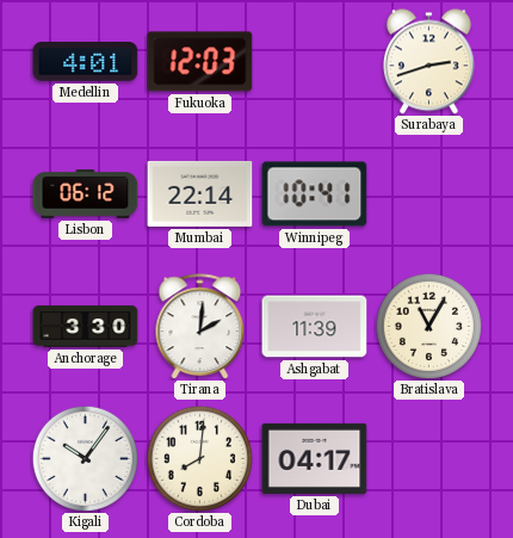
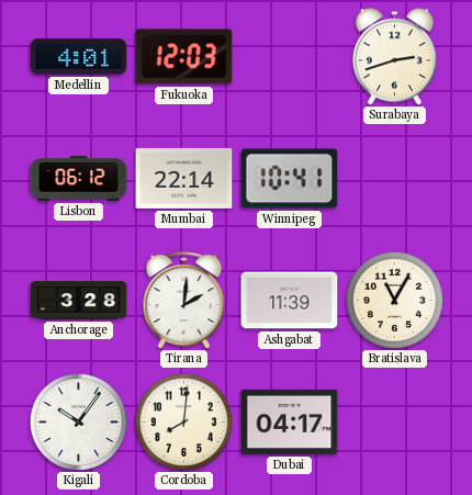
Anchorage: 3:30 -> 3:28 (79, 301)
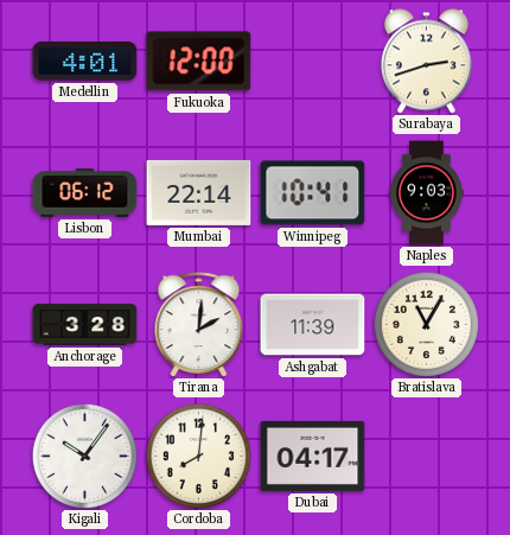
Fukuoka: 12:03 -> 12:00 (199, 62)
Naples: none -> 9:03 (427, 193)
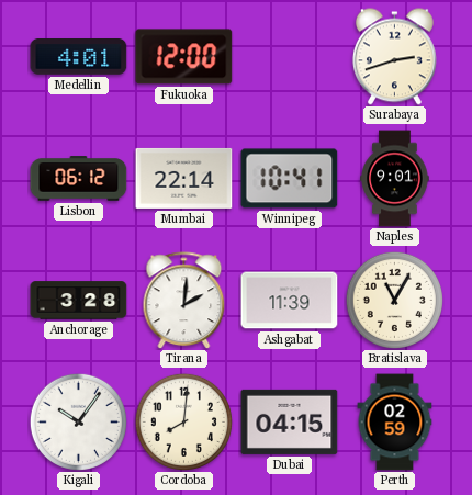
Naples: 9:03 -> 9:01 (395, 179)
Dubai: 04:17 -> 04:15 (290, 421)
Perth: none -> 02:59 (395, 423)
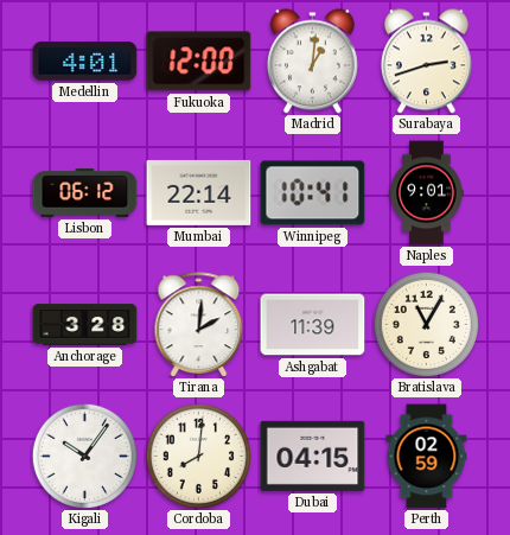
Madrid: none -> 1:01 (312, 62)
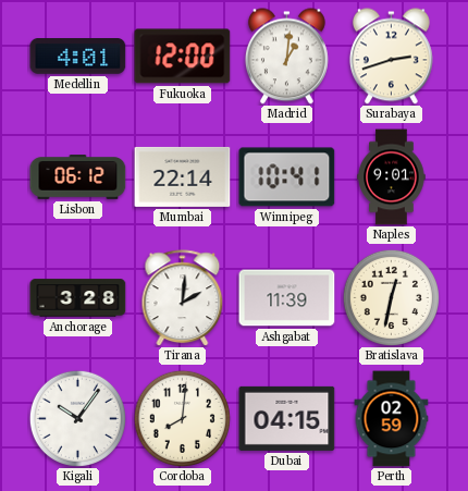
Bratislava: 11:05 -> 12:32 (391, 297)
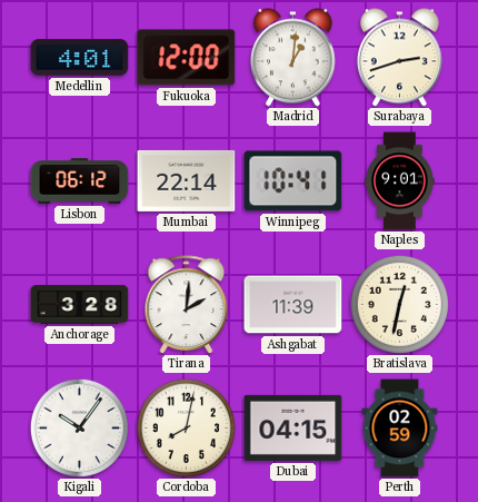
Cordoba: 8:01 -> 8:02 (186, 427)
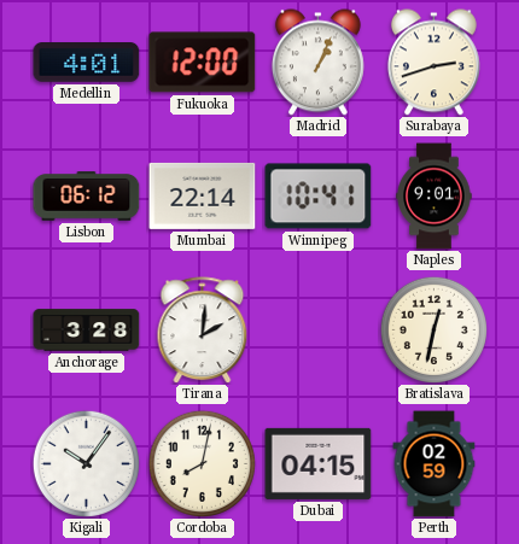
Madrid: 1:01 -> 1:04 (317, 63)
Ashgabat: 11:39 -> none (293, 305)
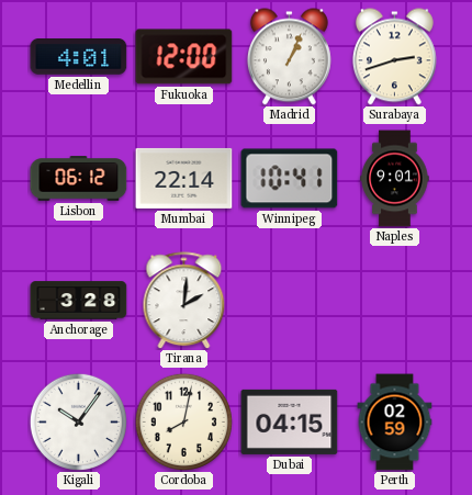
Bratislava: 12:32 -> none (433, 329)
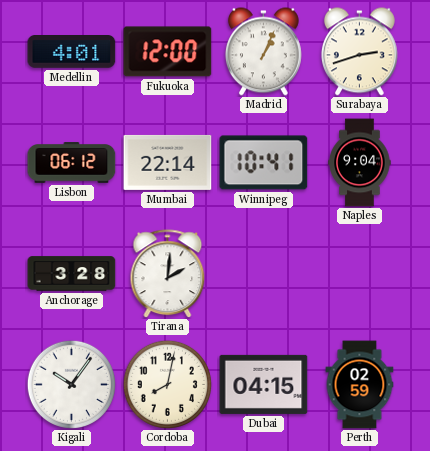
Naples: 9:01 -> 9:04 (360, 163)
